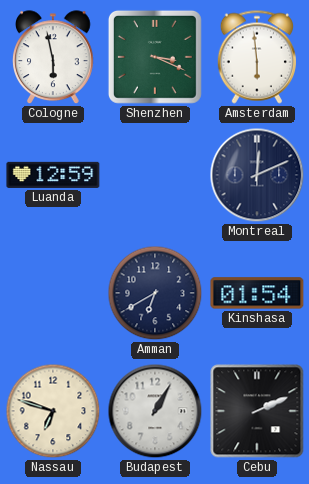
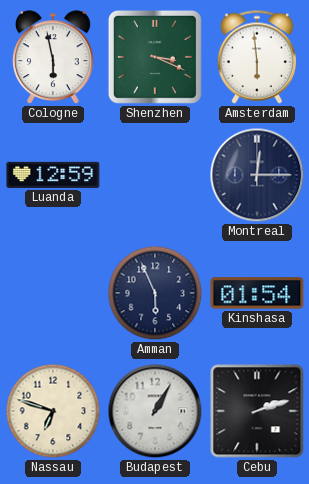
Montreal: 12:11 -> 12:15 (257, 175)
Amman: 6:40 -> 5:56 (155, 293)
Cebu: 2:11 -> 2:12 (257, 411)
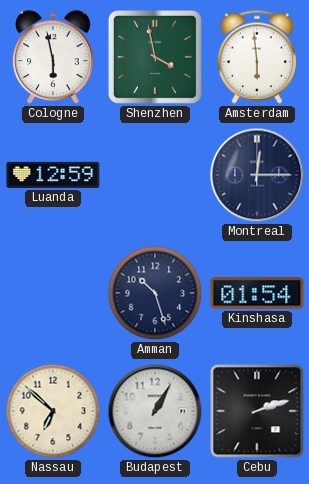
Shenzhen: 3:19 -> 3:58 (155, 57)
Amman: 5:56 -> 10:27 (155, 293)
Nassau: 6:48 -> 6:52 (53, 411)
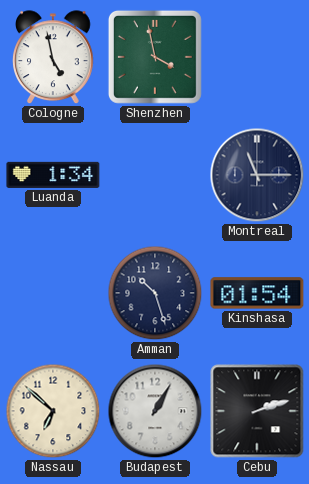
Cologne: 5:58 -> 4:58 (54, 58)
Amsterdam: 5:59 -> none (256, 57)
Luanda: 12:59 -> 1:34 (53, 175)
Montreal: 12:15 -> 11:15 (257, 175)
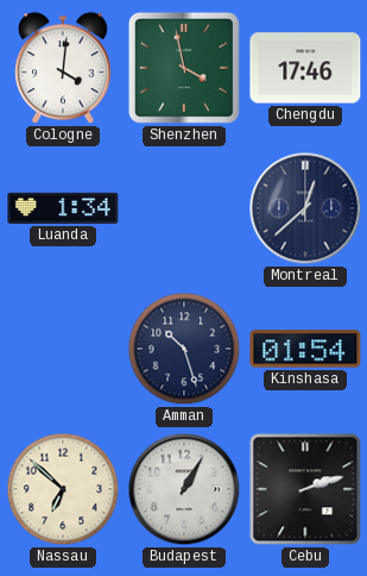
Cologne: 4:58 -> 4:01 (64, 69)
Chengdu: none -> 17:46 (305, 68)
Montreal: 11:15 -> 12:38 (305, 208)
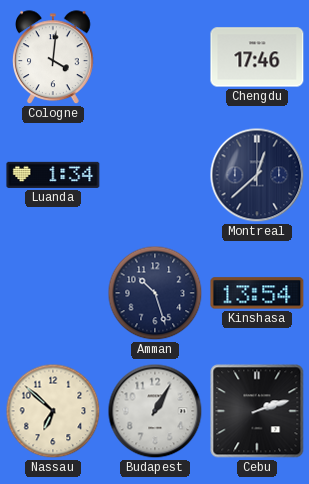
Shenzhen: 3:58 -> none (184, 68)
Kinshasa: 01:54 -> 13:54 (257, 293)
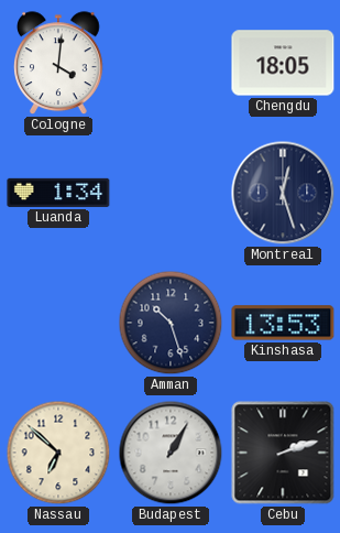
Chengdu: 17:46 -> 18:05 (283, 63)
Montreal: 12:38 -> 12:27 (283, 193)
Kinshasa: 13:54 -> 13:53 (283, 323)
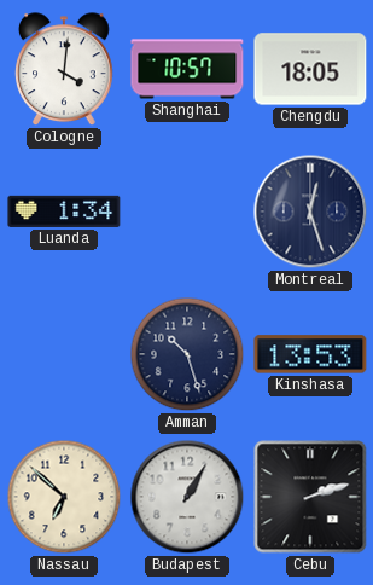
Shanghai: none -> 10:57 (187, 69)
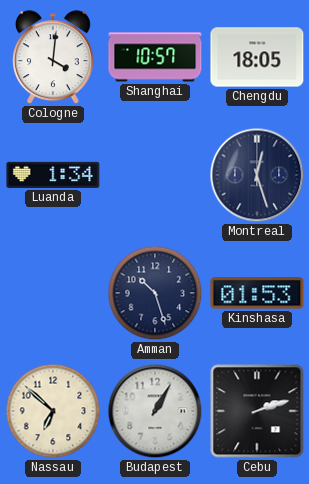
Kinshasa: 13:53 -> 01:53 (257, 293)
